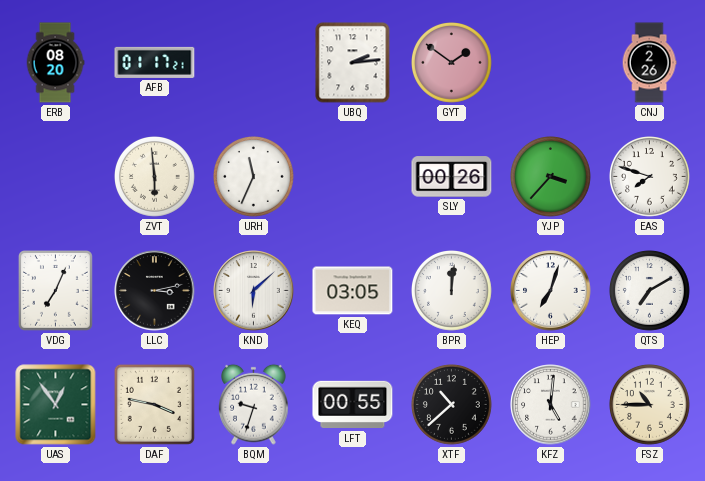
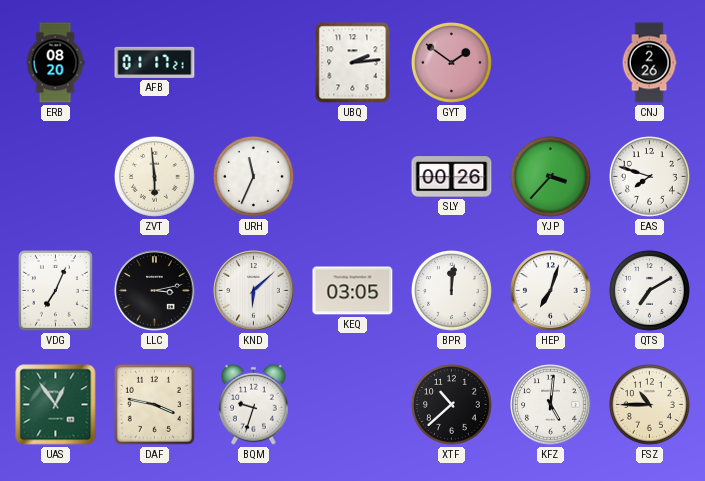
LFT: 00:55 -> none (353, 405)
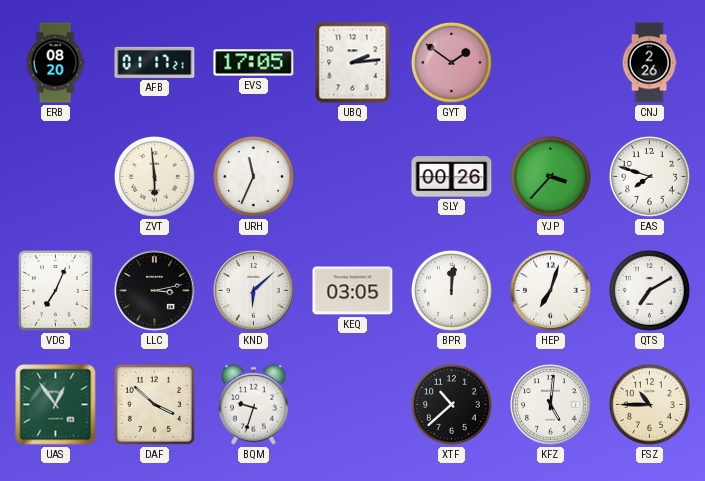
EVS: none -> 17:05 (254, 63)
DAF: 3:47 -> 3:52 (154, 404)
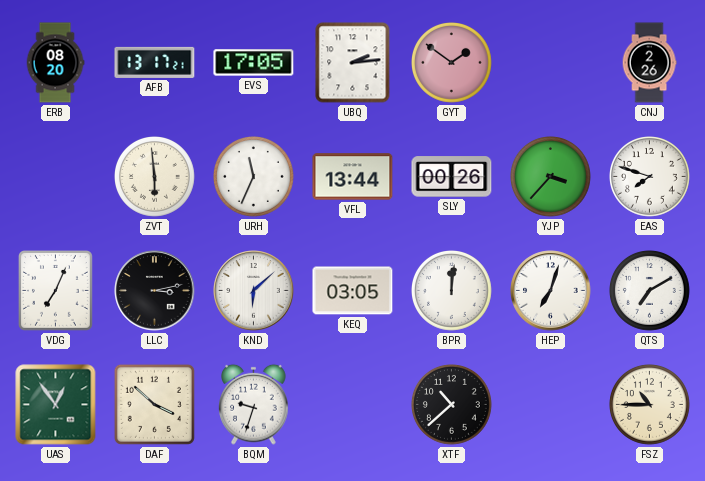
AFB: 01:17 -> 13:17 (155, 62)
VFL: none -> 13:44 (353, 177)
KFZ: 5:01 -> none (551, 405)
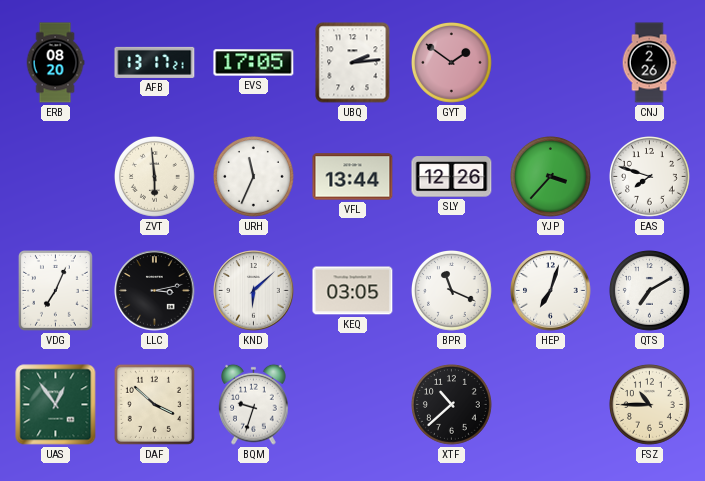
SLY: 00:26 -> 12:26 (452, 177)
BPR: 12:01 -> 11:19 (452, 291)
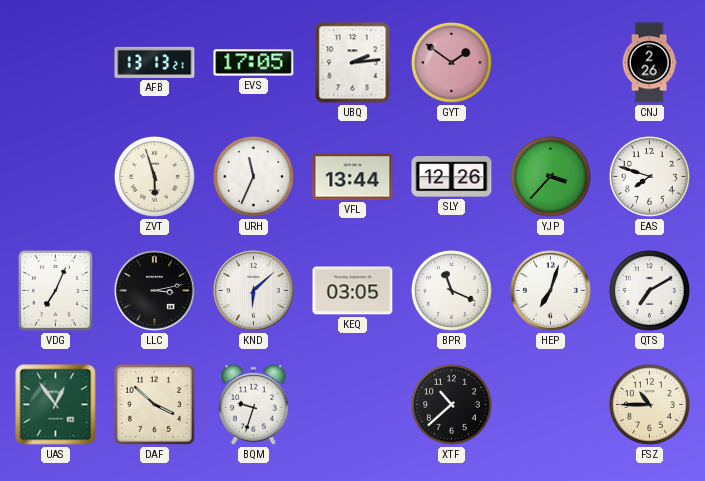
ERB: 08:20 -> none (55, 63)
AFB: 13:17 -> 13:13 (155, 62)
ZVT: 5:59 -> 5:57 (155, 177)
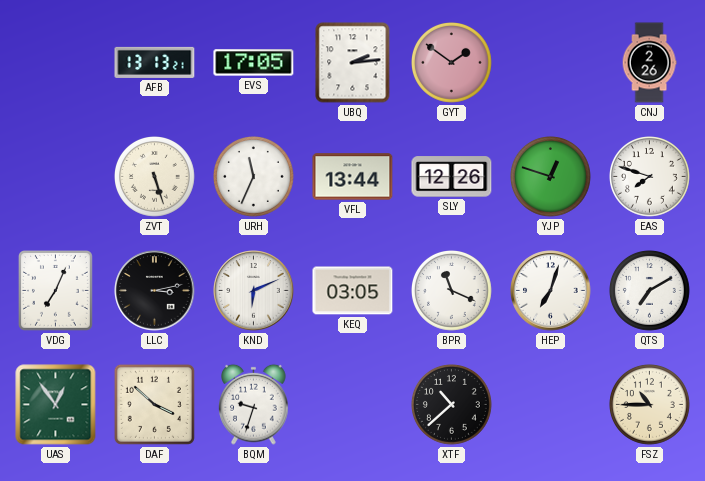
ZVT: 5:57 -> 5:27 (155, 177)
YJP: 3:37 -> 12:48 (551, 177)
KND: 6:08 -> 6:11 (254, 291)
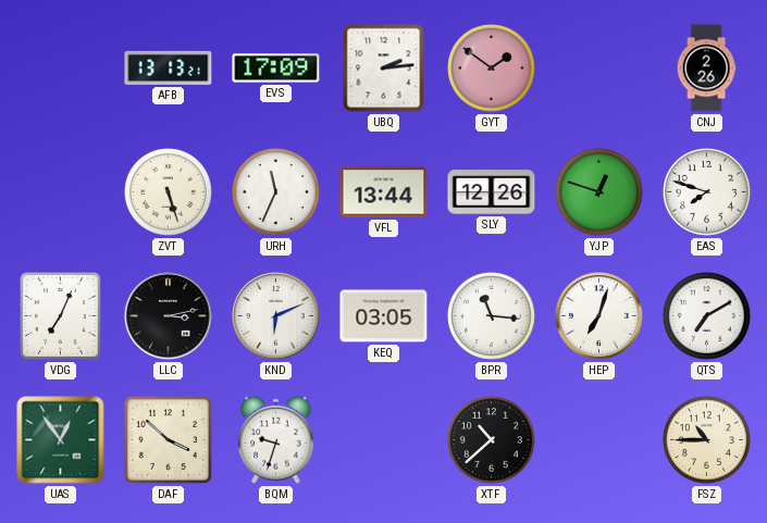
EVS: 17:05 -> 17:09 (276, 69)
BPR: 11:19 -> 11:16 (492, 316)
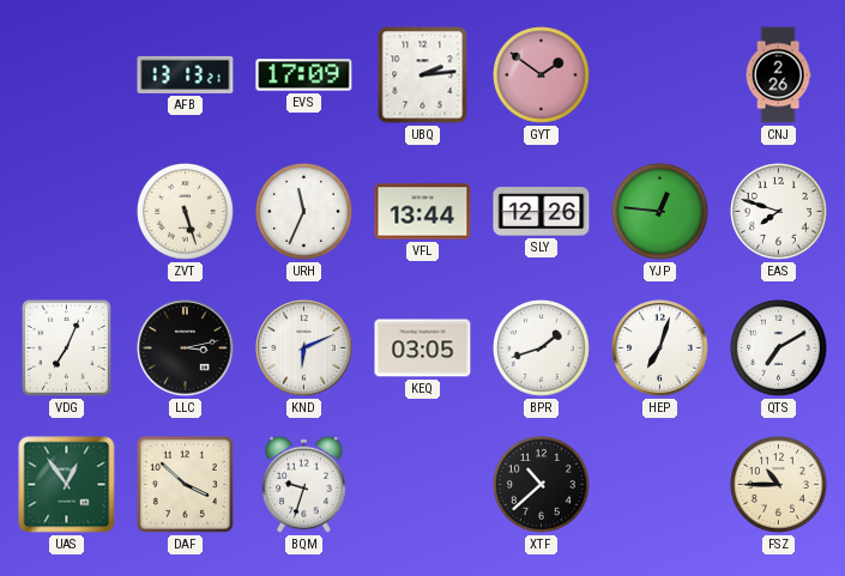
YJP: 12:48 -> 12:46 (660, 212)
BPR: 11:16 -> 1:42 (542, 348)
